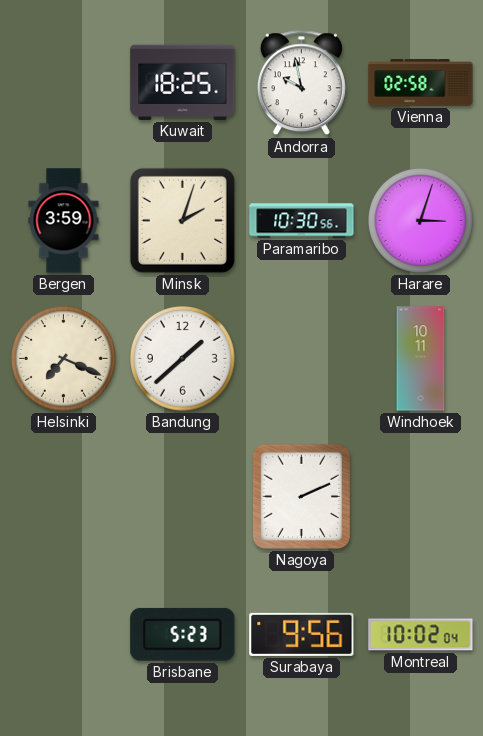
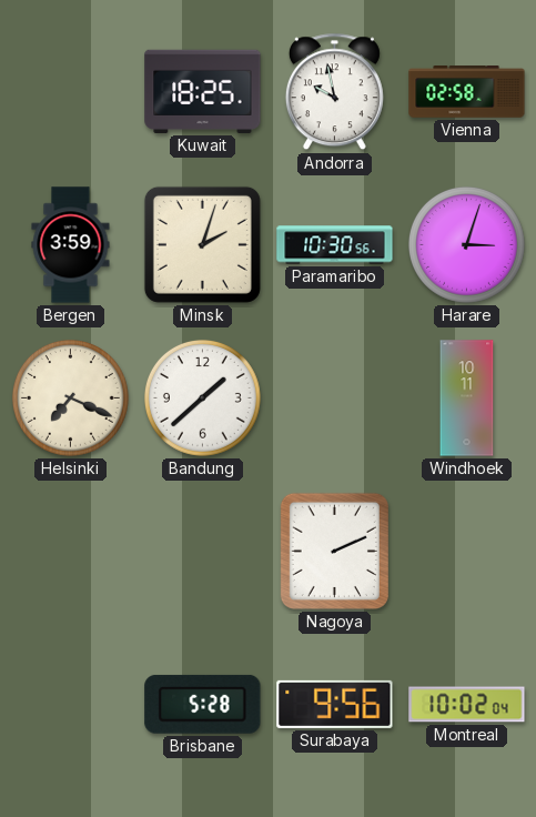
Brisbane: 5:23 -> 5:28 (203, 704)
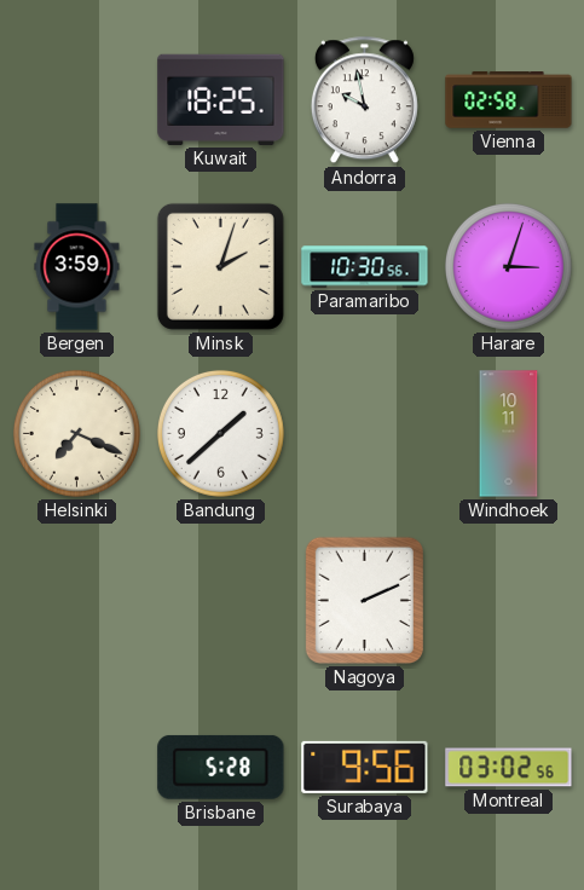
Montreal: 10:02 -> 03:02 (509, 768)
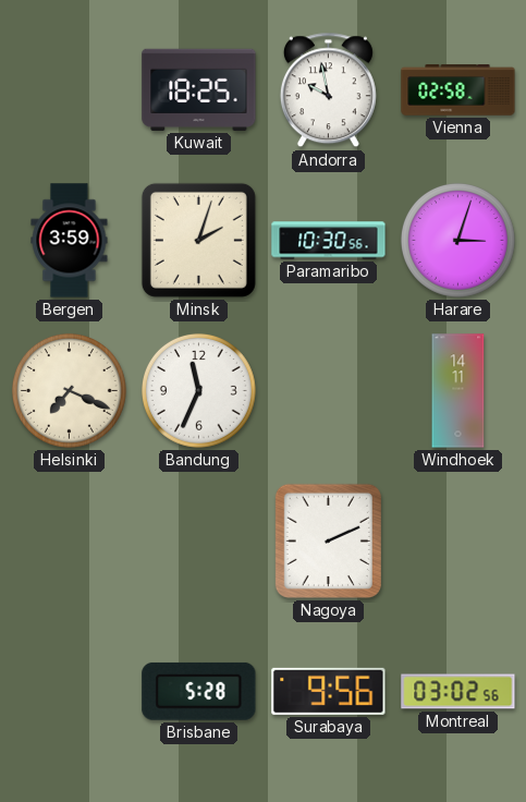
Bandung: 1:38 -> 11:34 (198, 390)
Windhoek: 10:11 -> 14:11 (458, 391)
